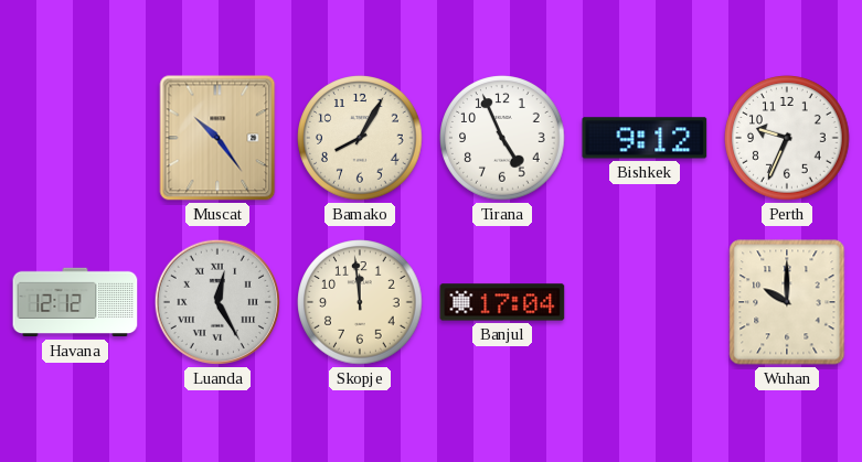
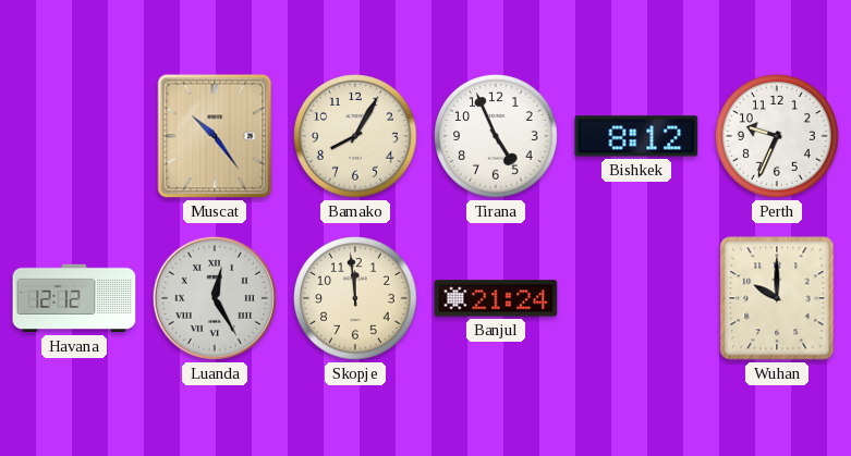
Bishkek: 9:12 -> 8:12 (636, 136)
Banjul: 17:04 -> 21:24 (496, 298)
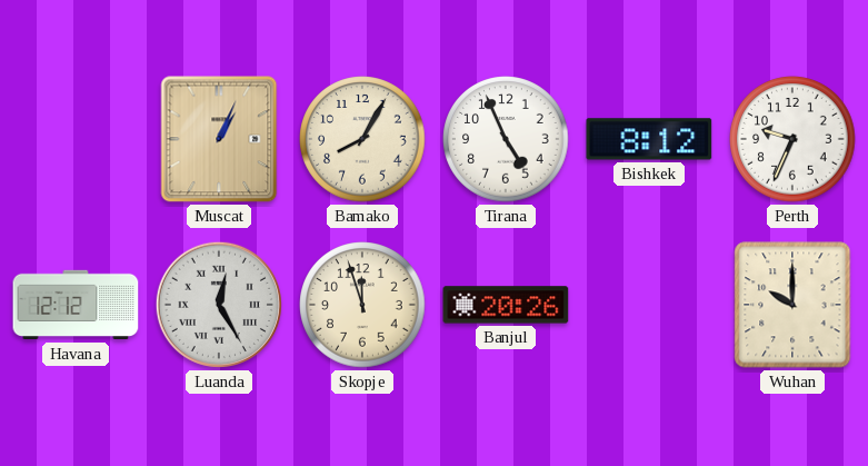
Muscat: 10:24 -> 1:04 (219, 139)
Skopje: 11:59 -> 11:57 (362, 305)
Banjul: 21:24 -> 20:26 (506, 305)
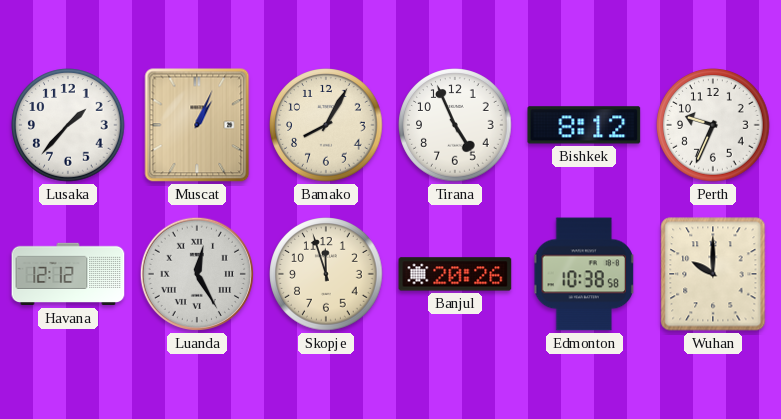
Lusaka: none -> 1:37 (68, 125)
Edmonton: none -> 10:38 (584, 274)
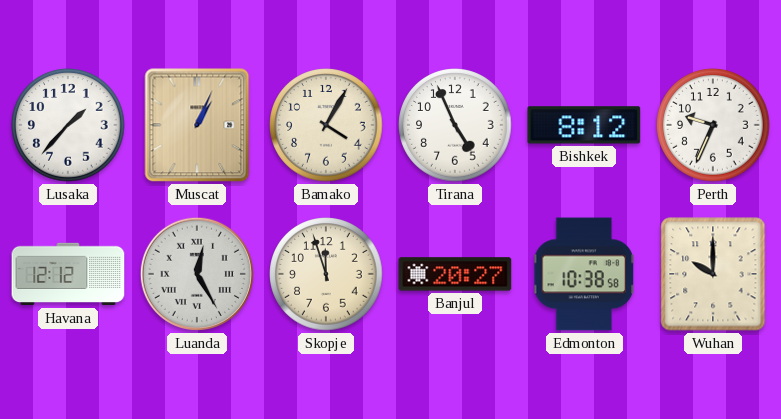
Bamako: 8:05 -> 4:05 (326, 125)
Banjul: 20:26 -> 20:27 (455, 274)
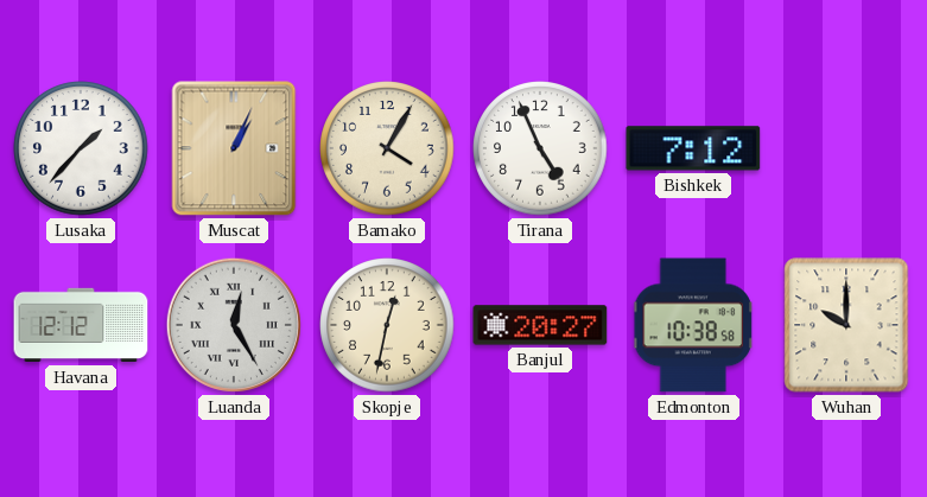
Bishkek: 8:12 -> 7:12 (693, 148)
Perth: 9:34 -> none (713, 125)
Skopje: 11:57 -> 12:32 (387, 325)
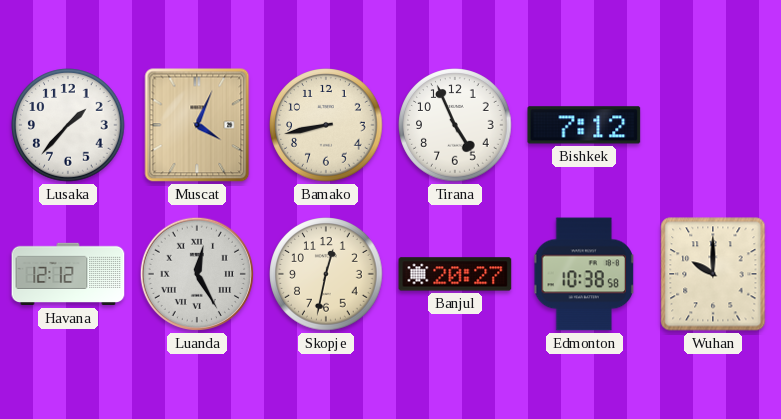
Muscat: 1:04 -> 4:04 (197, 125)
Bamako: 4:05 -> 8:43 (326, 125)
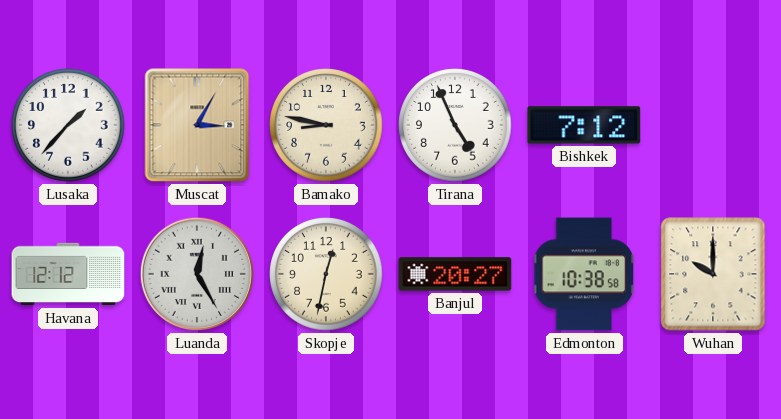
Muscat: 4:04 -> 3:05 (197, 125)
Bamako: 8:43 -> 8:47 (326, 125)
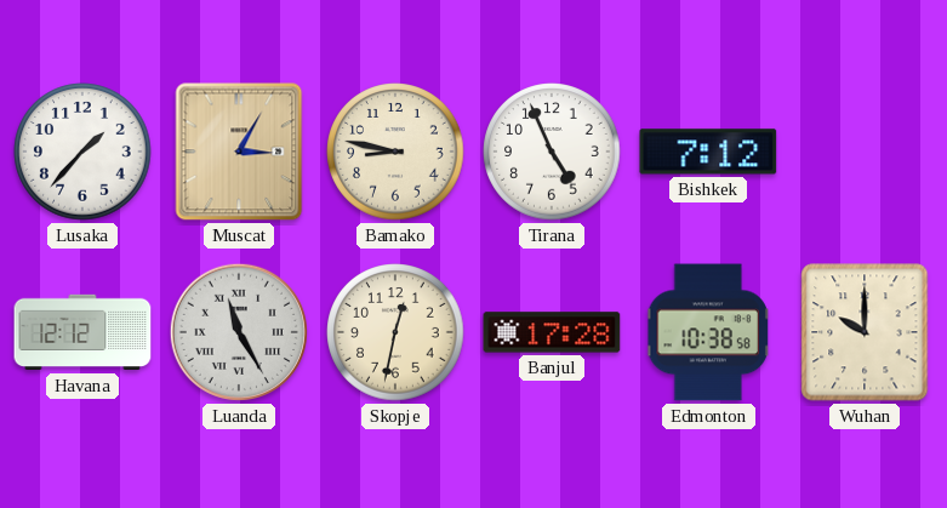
Luanda: 12:25 -> 11:25 (239, 332)
Banjul: 20:27 -> 17:28 (552, 332)
